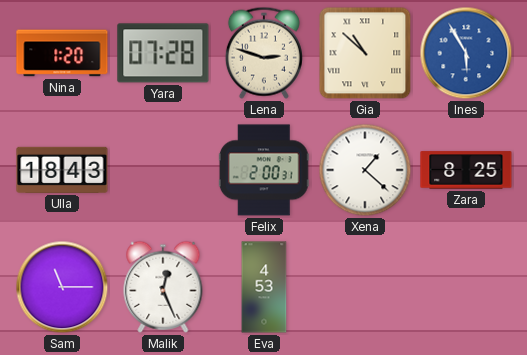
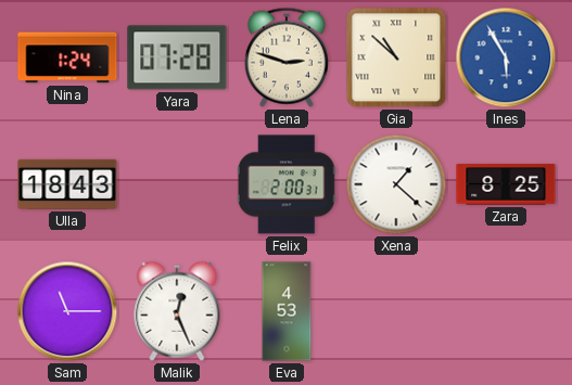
Nina: 1:20 -> 1:24 (67, 57)
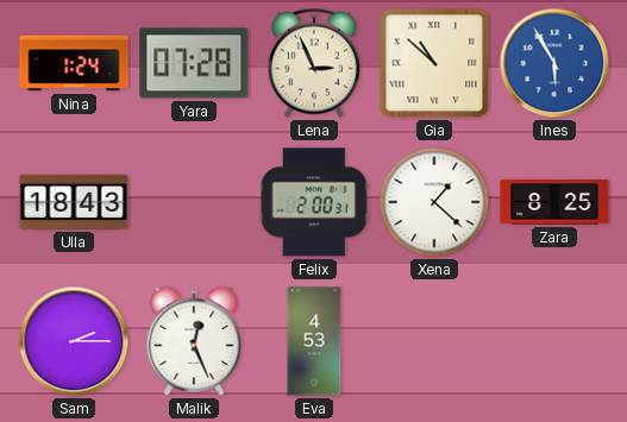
Lena: 2:48 -> 2:56 (314, 63)
Sam: 11:15 -> 2:15 (74, 341)
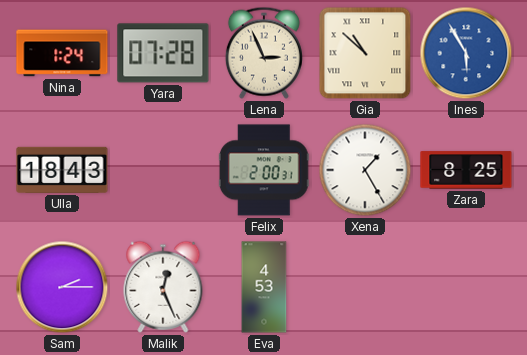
Xena: 1:22 -> 1:25 (365, 170)
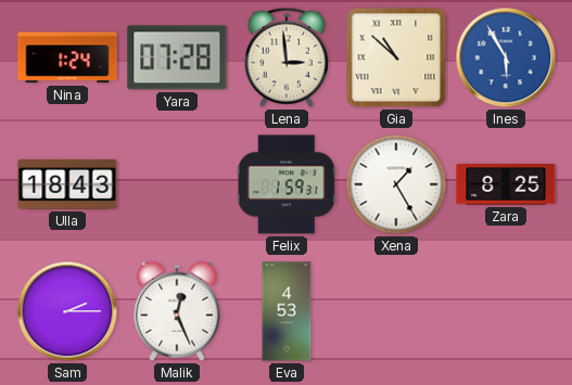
Lena: 2:56 -> 2:59 (287, 57)
Felix: 2:00 -> 1:59 (287, 184)
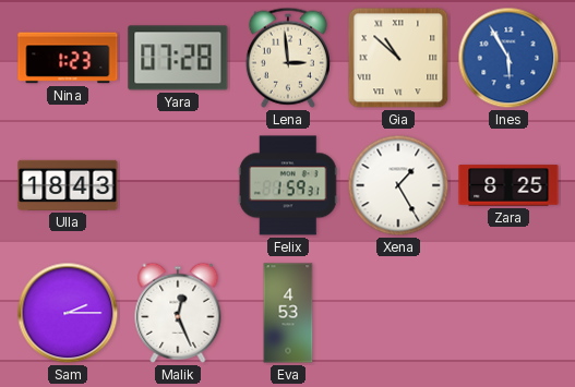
Nina: 1:24 -> 1:23 (68, 58)
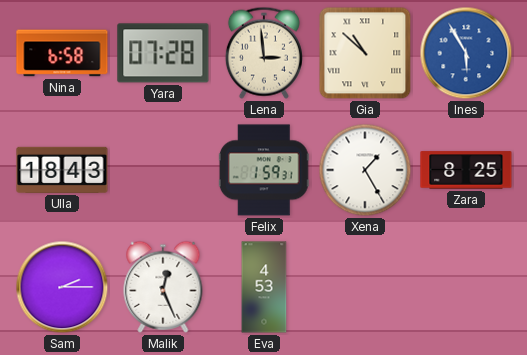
Nina: 1:23 -> 6:58 (62, 53)
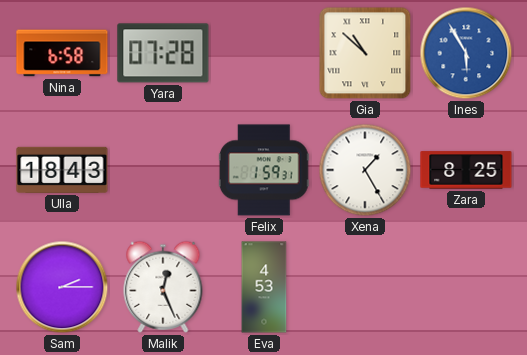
Lena: 2:59 -> none (264, 53)
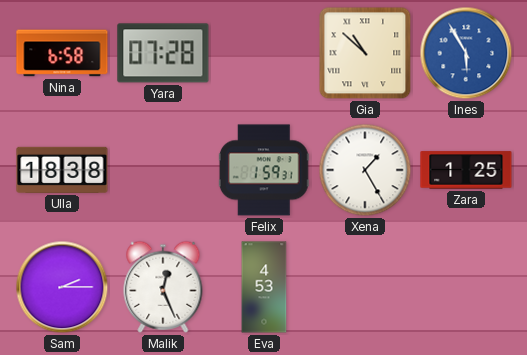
Ulla: 18:43 -> 18:38 (62, 170)
Zara: 8:25 -> 1:25 (466, 170)
